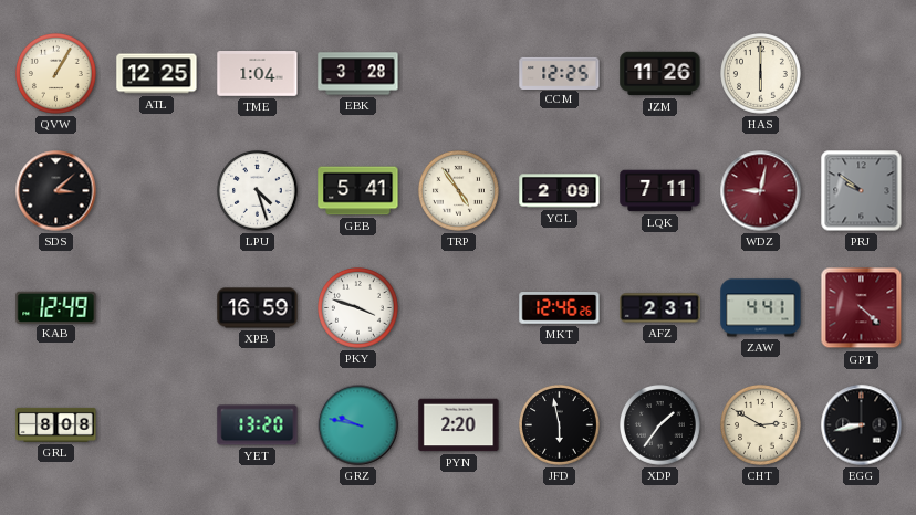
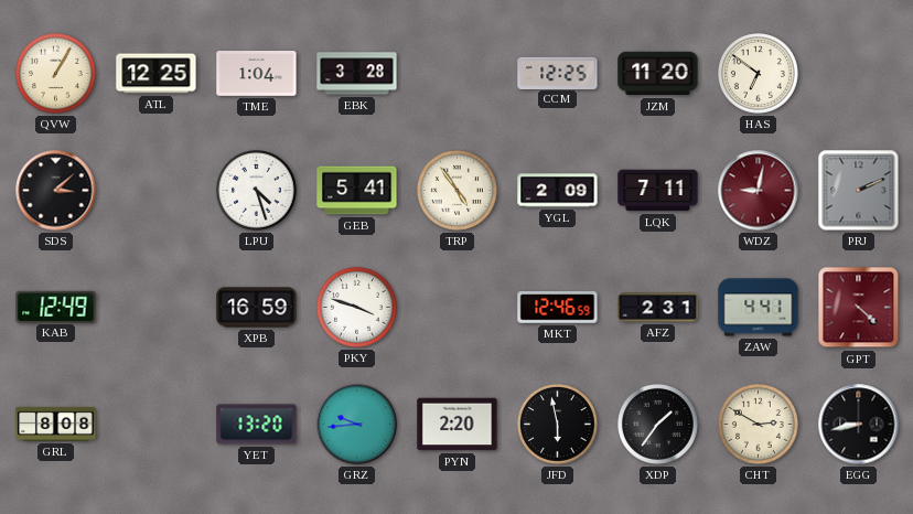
JZM: 11:26 -> 11:20 (658, 74)
HAS: 6:00 -> 6:51 (759, 74)
PRJ: 9:51 -> 2:11 (859, 191)
MKT: 12:46:26 -> 12:46:59 (558, 308)
GRZ: 9:47 -> 9:44 (357, 425)
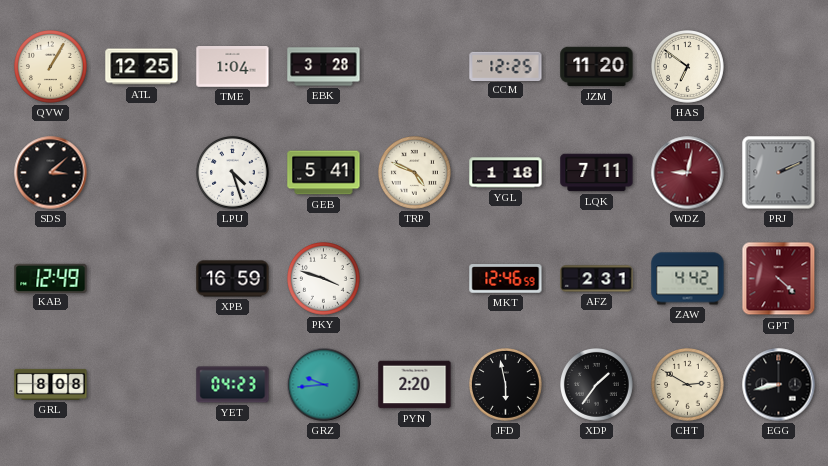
TRP: 4:54 -> 4:49 (415, 173)
YGL: 2:09 -> 1:18 (506, 173)
ZAW: 4:41 -> 4:42 (688, 279)
YET: 13:20 -> 04:23 (233, 385)
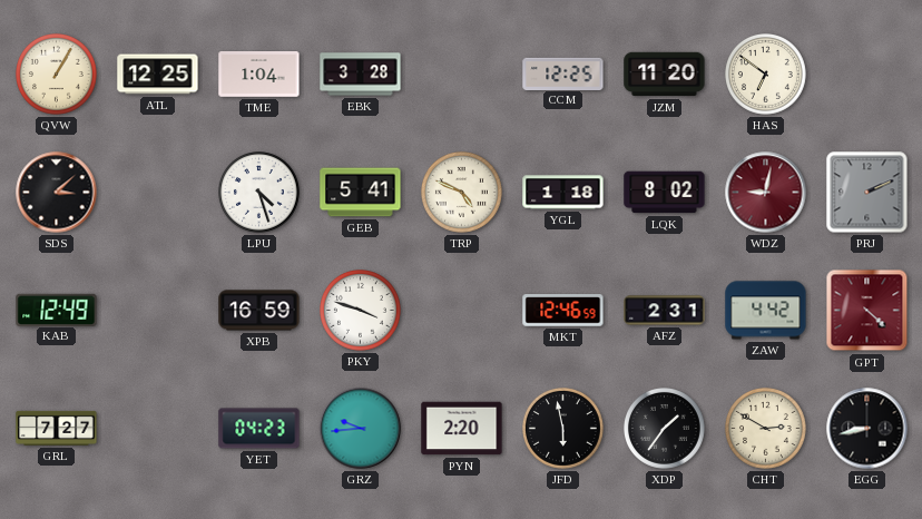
LQK: 7:11 -> 8:02 (665, 193)
GRL: 8:08 -> 7:27 (57, 428)
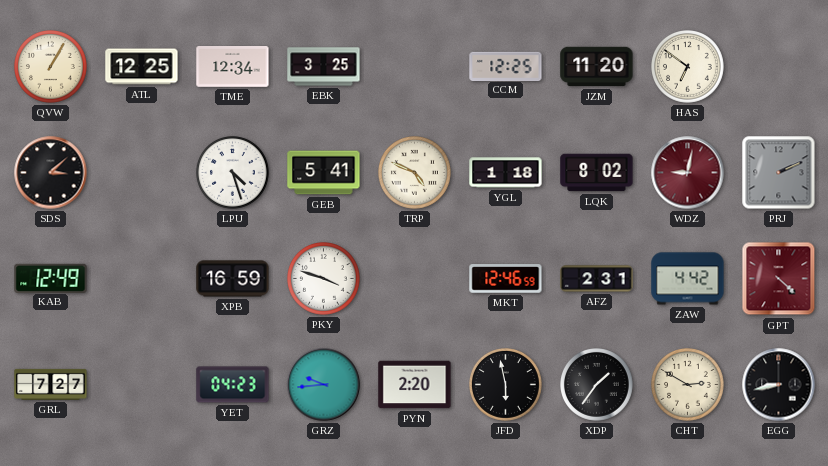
TME: 1:04 -> 12:34 (233, 67)
EBK: 3:28 -> 3:25 (324, 67)
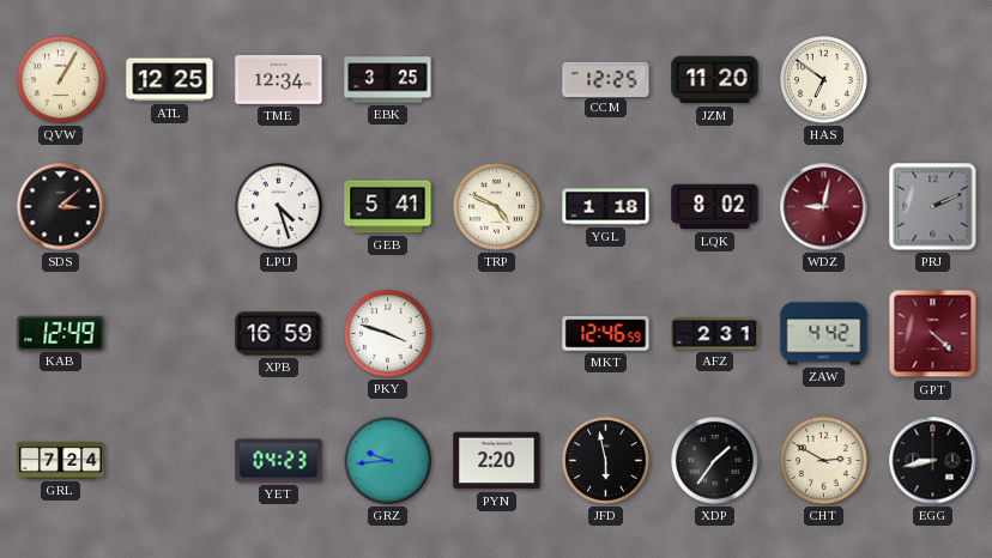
GRL: 7:27 -> 7:24 (61, 460)
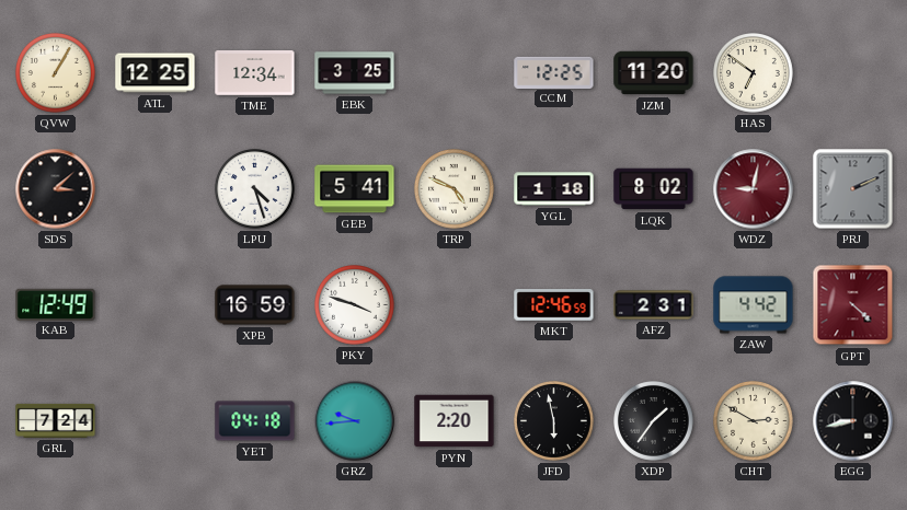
YET: 04:23 -> 04:18 (255, 421)
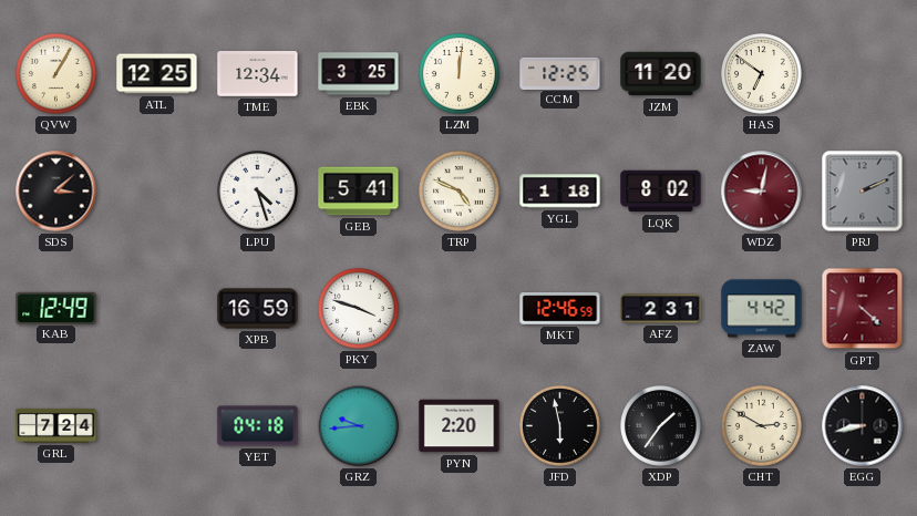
LZM: none -> 12:01 (460, 74)
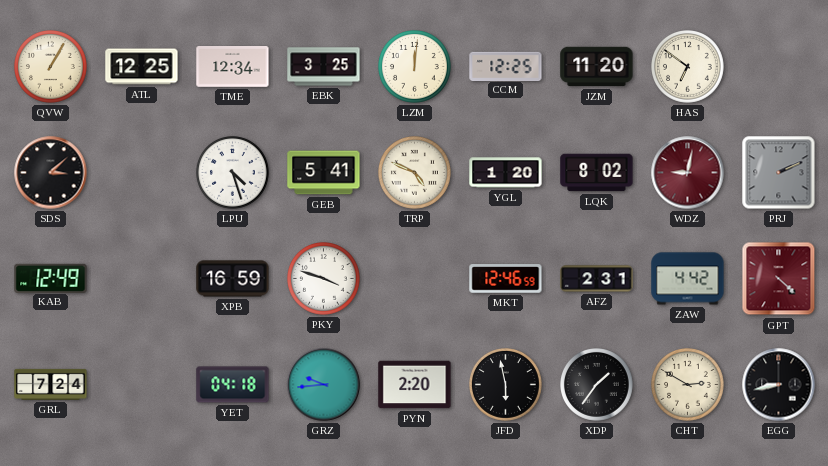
YGL: 1:18 -> 1:20 (506, 173)
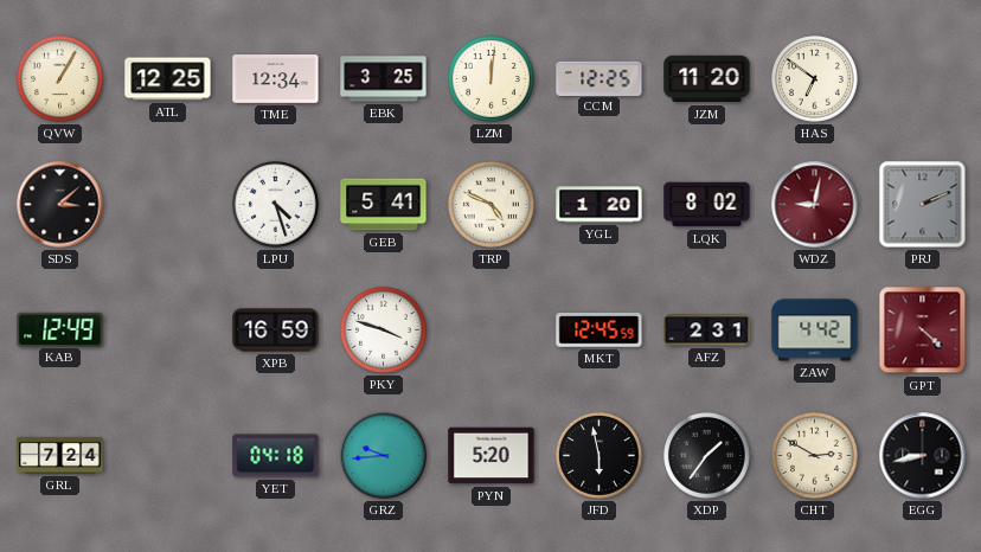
MKT: 12:46 -> 12:45 (599, 330)
PYN: 2:20 -> 5:20 (492, 456)
